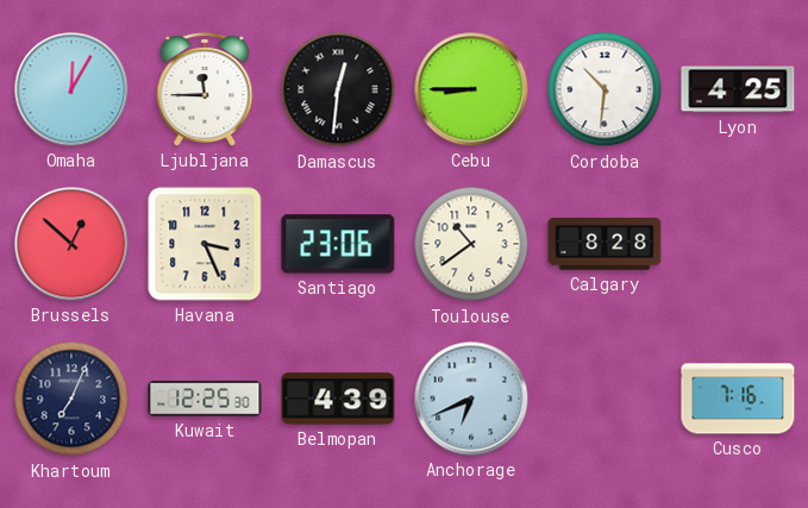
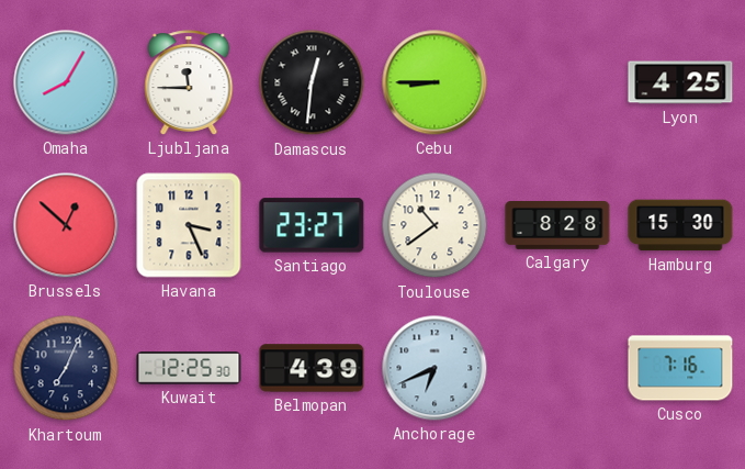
Omaha: 12:05 -> 8:05 (66, 82)
Cordoba: 10:31 -> none (605, 89)
Santiago: 23:06 -> 23:27 (312, 225)
Hamburg: none -> 15:30 (680, 225)
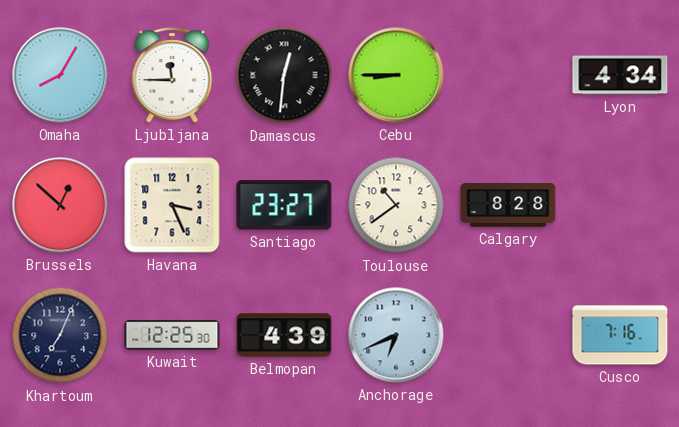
Lyon: 4:25 -> 4:34 (620, 75)
Hamburg: 15:30 -> none (680, 225)
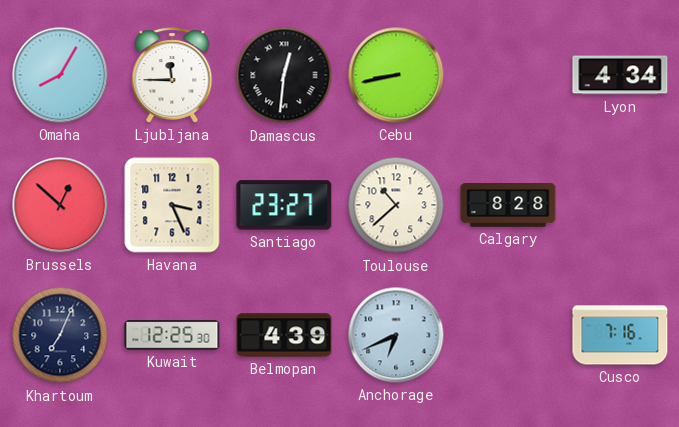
Cebu: 8:45 -> 8:43 (396, 75)
Toulouse: 10:39 -> 10:38 (396, 205)
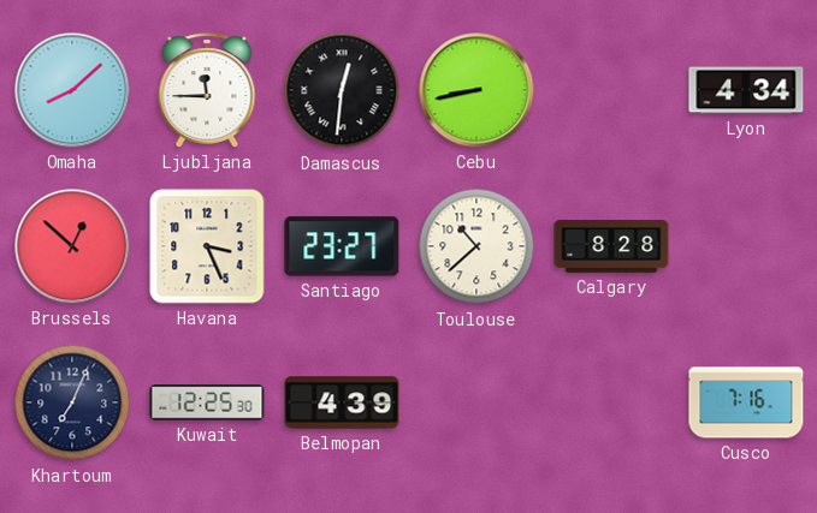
Omaha: 8:05 -> 8:08 (72, 90)
Anchorage: 6:41 -> none (396, 335)
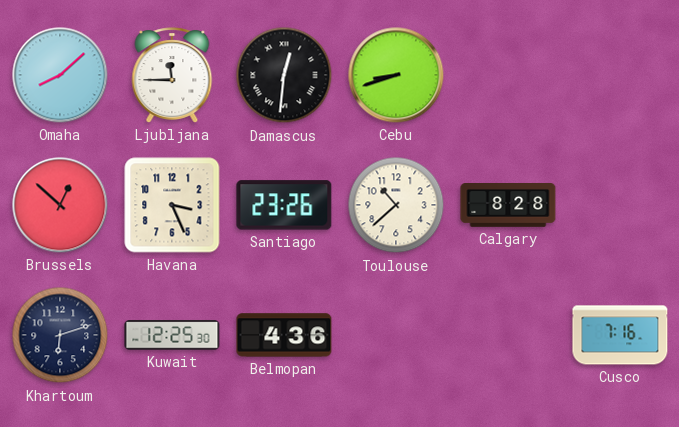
Cebu: 8:43 -> 8:42 (396, 75)
Lyon: 4:34 -> none (746, 90)
Santiago: 23:27 -> 23:26 (284, 205)
Khartoum: 7:04 -> 6:12 (60, 335)
Belmopan: 4:39 -> 4:36 (284, 335)
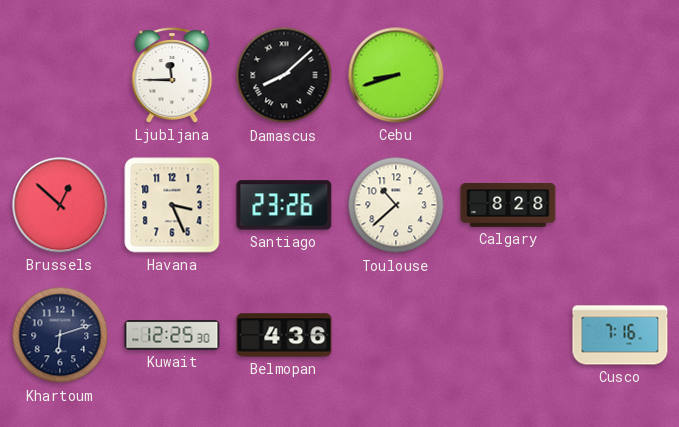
Omaha: 8:08 -> none (60, 75)
Damascus: 12:31 -> 8:08 (284, 75)
